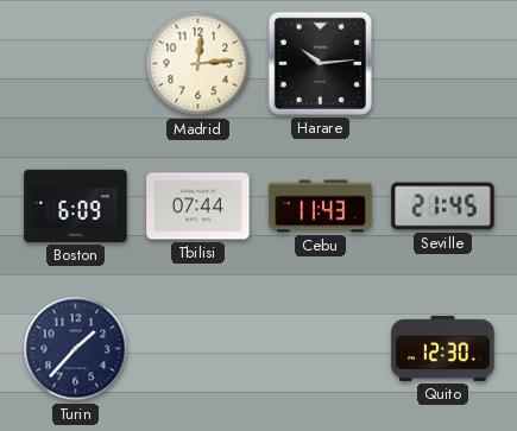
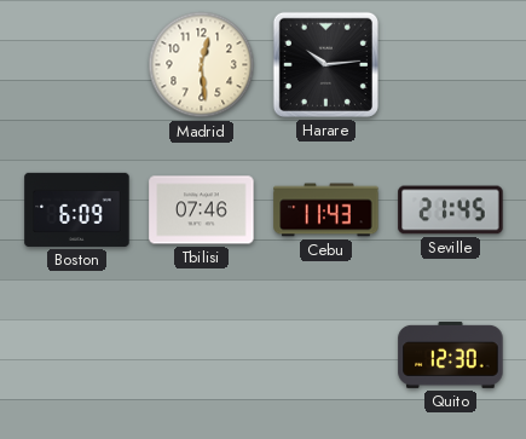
Madrid: 12:14 -> 12:29 (202, 65)
Tbilisi: 07:44 -> 07:46 (202, 210)
Turin: 1:37 -> none (76, 349)
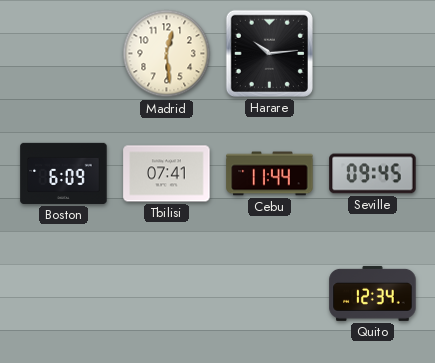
Tbilisi: 07:46 -> 07:41 (167, 174)
Cebu: 11:43 -> 11:44 (270, 174)
Seville: 21:45 -> 09:45 (373, 174)
Quito: 12:30 -> 12:34 (373, 293)
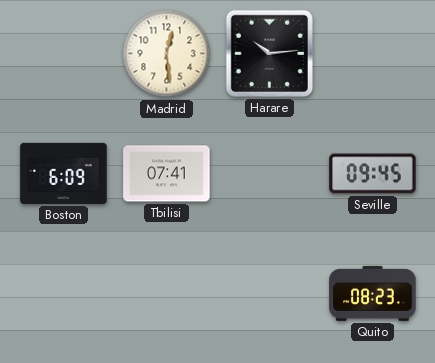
Cebu: 11:44 -> none (270, 174)
Quito: 12:34 -> 08:23 (373, 293)
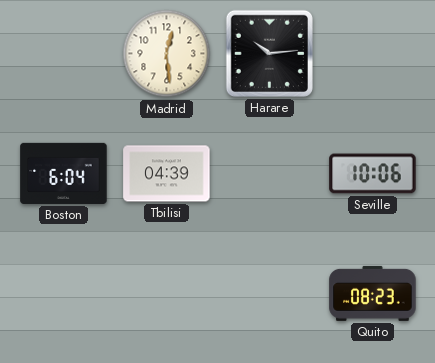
Boston: 6:09 -> 6:04 (64, 173)
Tbilisi: 07:41 -> 04:39 (167, 174)
Seville: 09:45 -> 10:06 (373, 174)
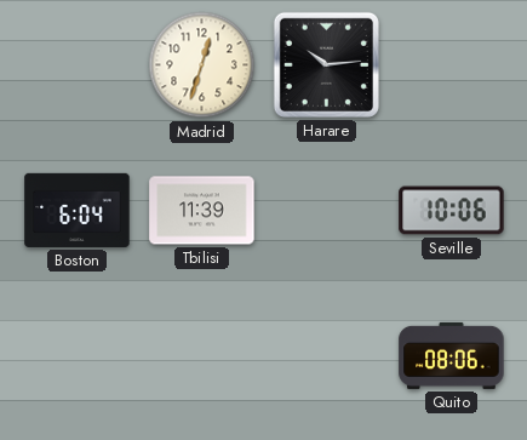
Madrid: 12:29 -> 12:33 (202, 65)
Tbilisi: 04:39 -> 11:39 (202, 211)
Quito: 08:23 -> 08:06 (452, 355)
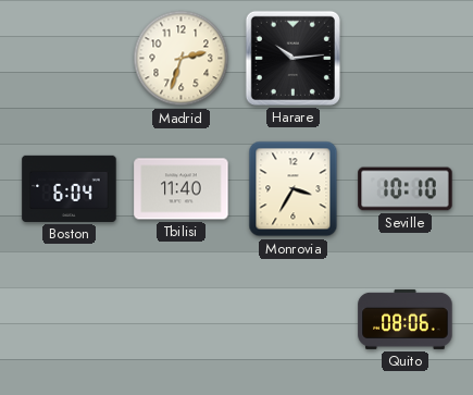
Madrid: 12:33 -> 2:33 (182, 59)
Tbilisi: 11:39 -> 11:40 (182, 189)
Monrovia: none -> 3:35 (294, 189)
Seville: 10:06 -> 10:10 (406, 189)
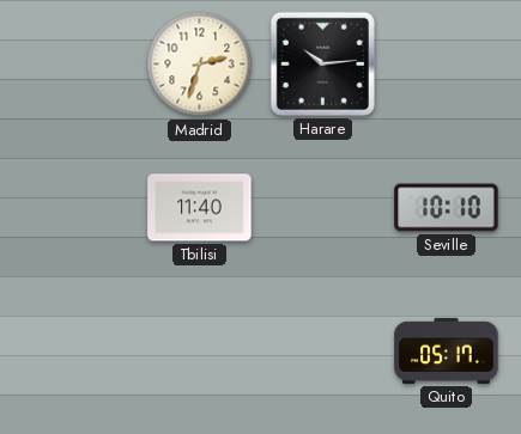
Boston: 6:04 -> none (70, 188)
Monrovia: 3:35 -> none (294, 189)
Quito: 08:06 -> 05:17 (447, 350)
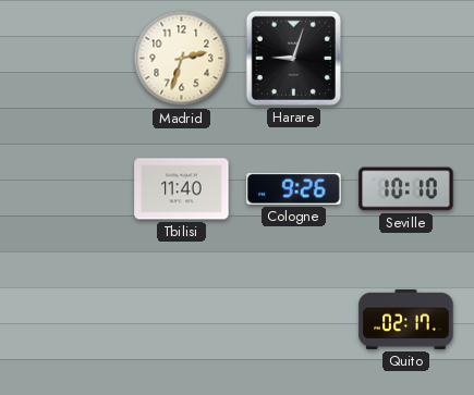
Harare: 10:14 -> 9:03 (293, 58)
Cologne: none -> 9:26 (294, 188)
Quito: 05:17 -> 02:17 (406, 319)
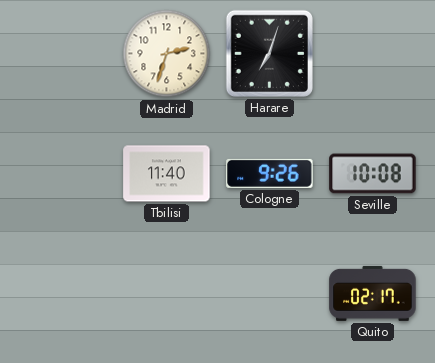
Harare: 9:03 -> 7:03 (269, 53)
Seville: 10:10 -> 10:08 (373, 174)
